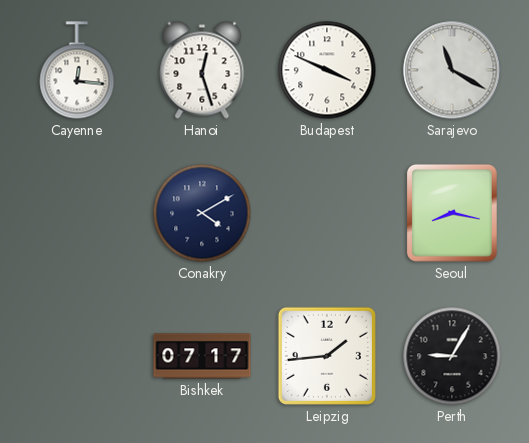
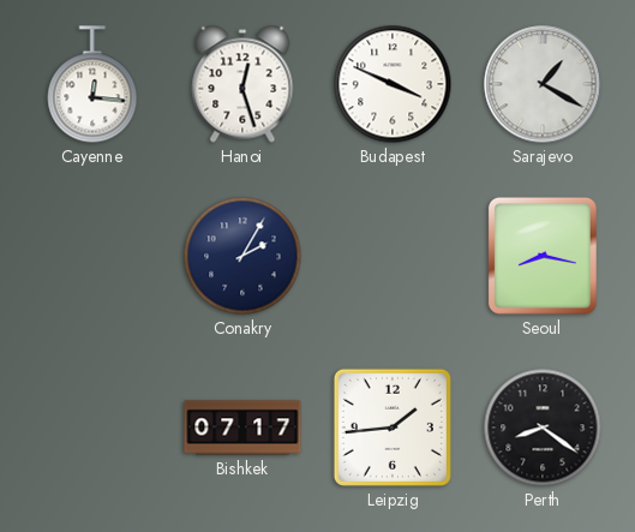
Sarajevo: 11:20 -> 1:20 (543, 84)
Conakry: 4:10 -> 2:05 (242, 256)
Perth: 9:05 -> 8:21 (543, 428)
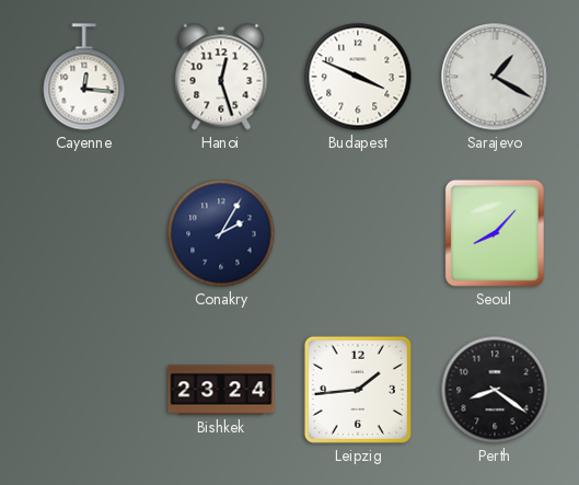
Seoul: 8:17 -> 8:07 (495, 233)
Bishkek: 07:17 -> 23:24 (221, 390)
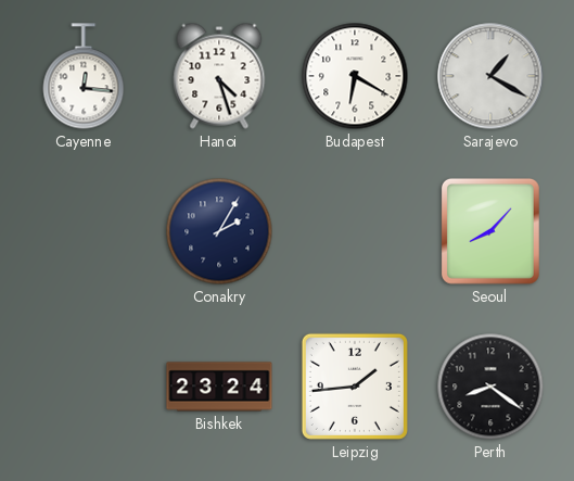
Hanoi: 12:27 -> 4:27 (219, 76)
Budapest: 3:49 -> 6:20 (355, 76)
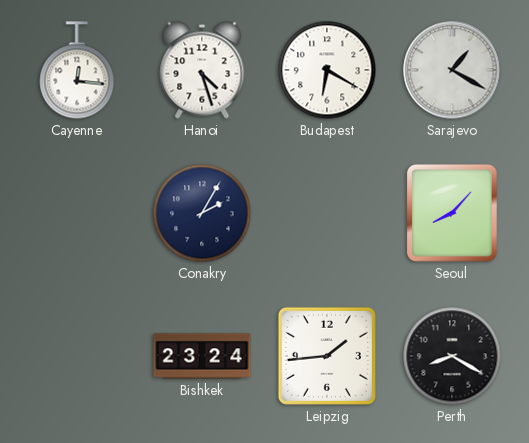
Perth: 8:21 -> 8:20 (452, 356)
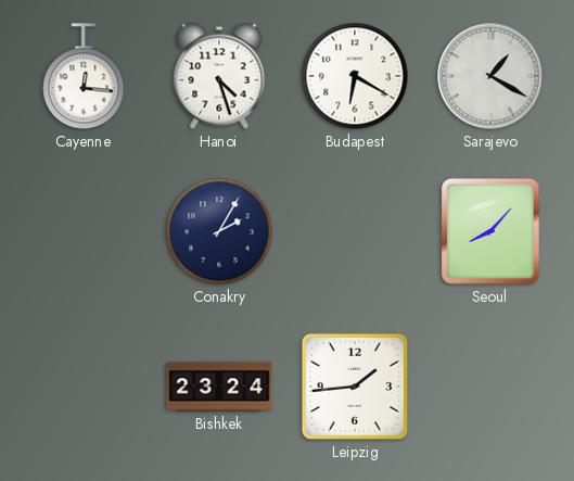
Perth: 8:20 -> none (452, 356)
